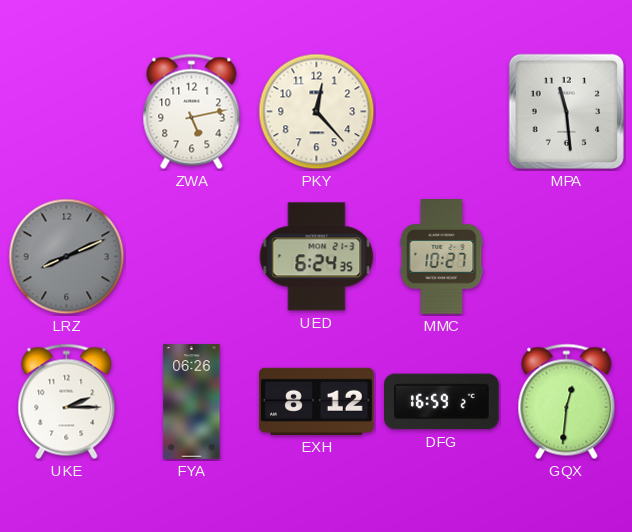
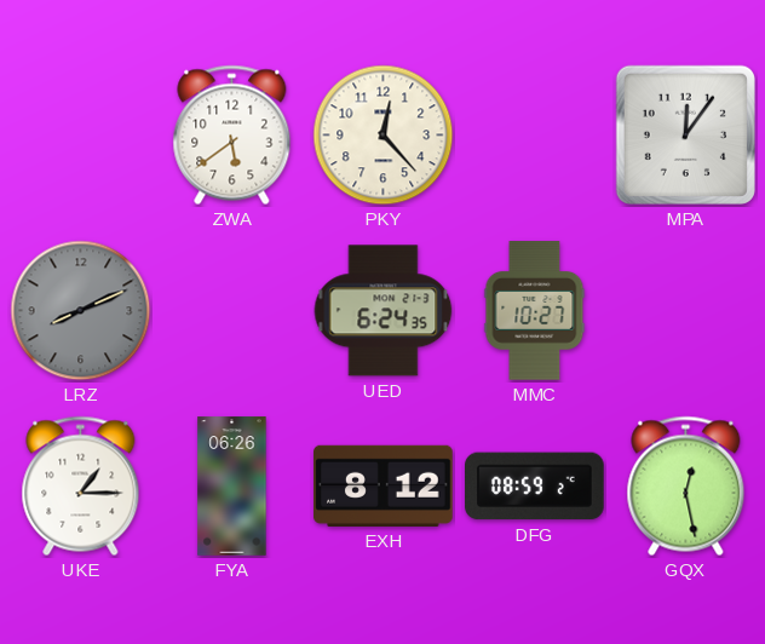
ZWA: 5:13 -> 5:39 (232, 136)
MPA: 11:29 -> 12:06 (685, 134)
UKE: 2:15 -> 1:15 (81, 487)
DFG: 16:59 -> 08:59 (535, 487)
GQX: 12:31 -> 12:28 (686, 487)
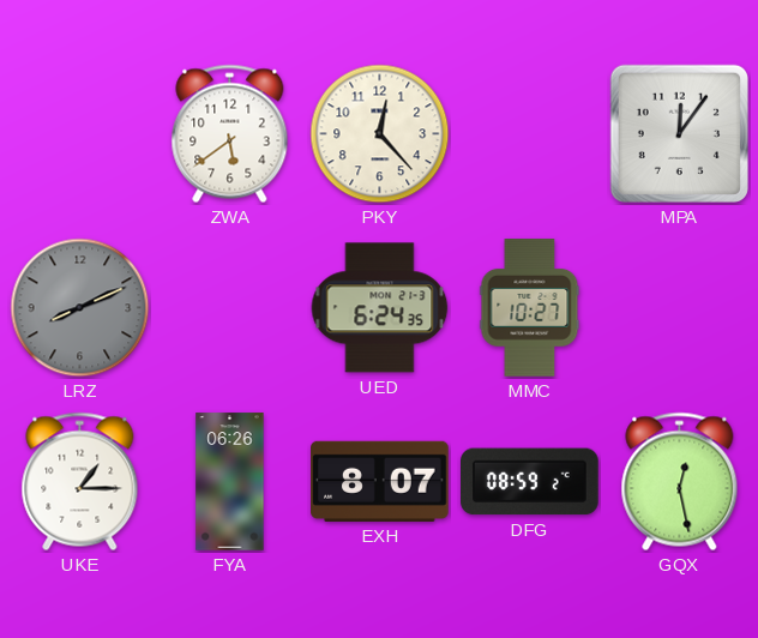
EXH: 8:12 -> 8:07 (380, 481)
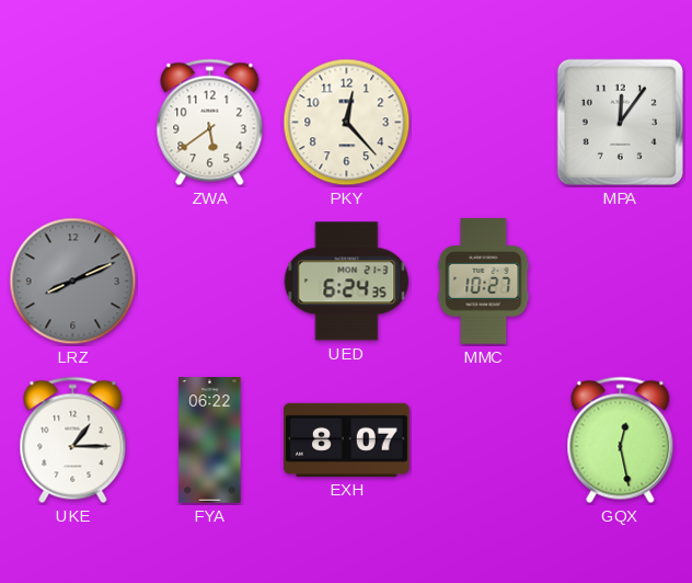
FYA: 06:26 -> 06:22 (210, 441)
DFG: 08:59 -> none (530, 482)
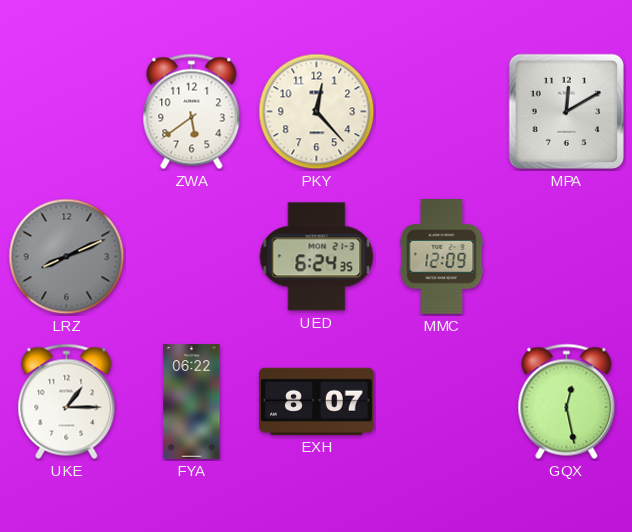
MPA: 12:06 -> 12:10 (566, 111)
MMC: 10:27 -> 12:09 (442, 257)
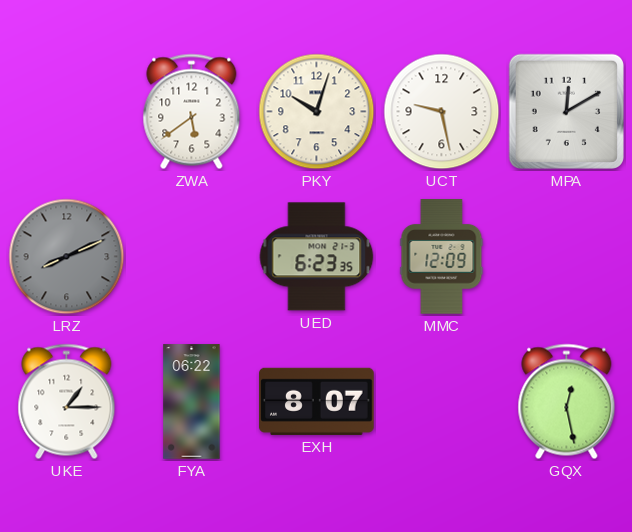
PKY: 12:23 -> 10:03 (317, 112)
UCT: none -> 9:28 (442, 112)
UED: 6:24 -> 6:23 (317, 257)
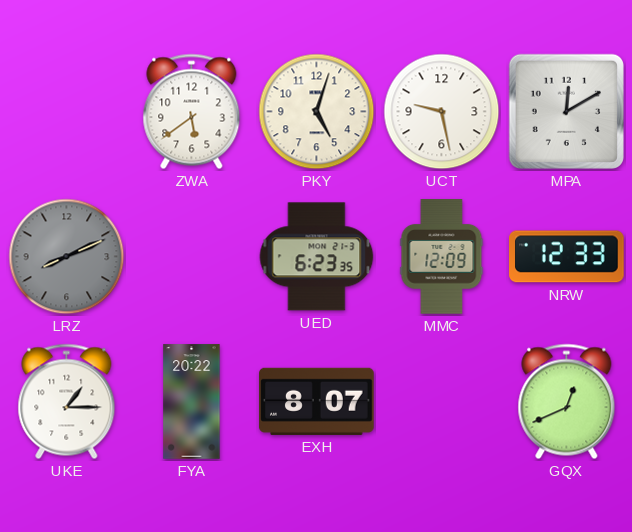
PKY: 10:03 -> 5:03 (317, 112)
NRW: none -> 12:33 (567, 257)
FYA: 06:22 -> 20:22 (192, 402)
GQX: 12:28 -> 12:41 (567, 402)
